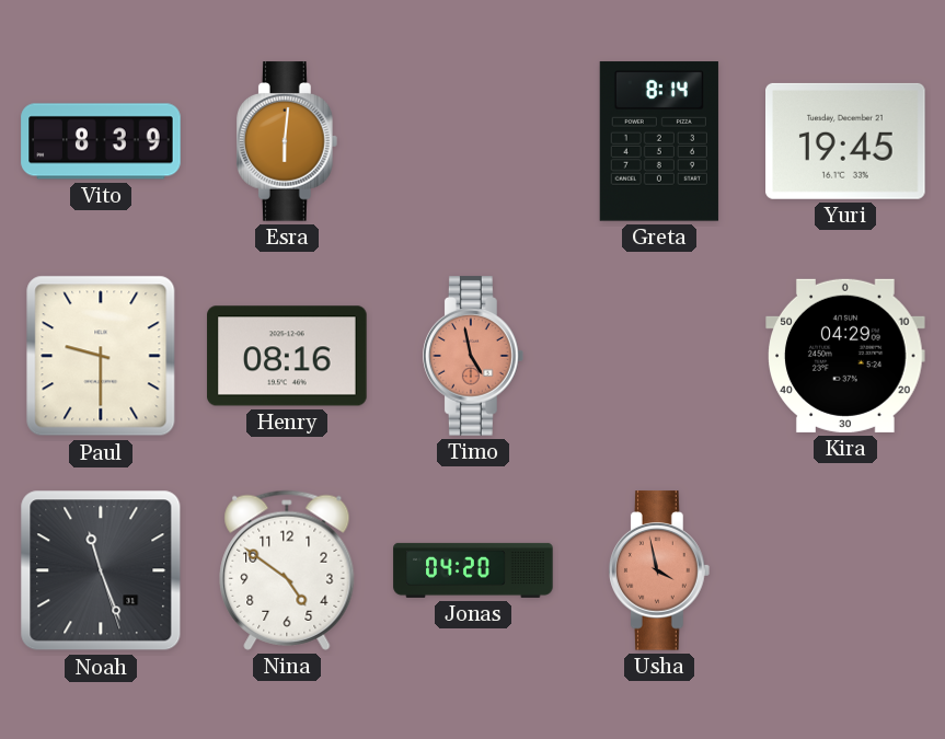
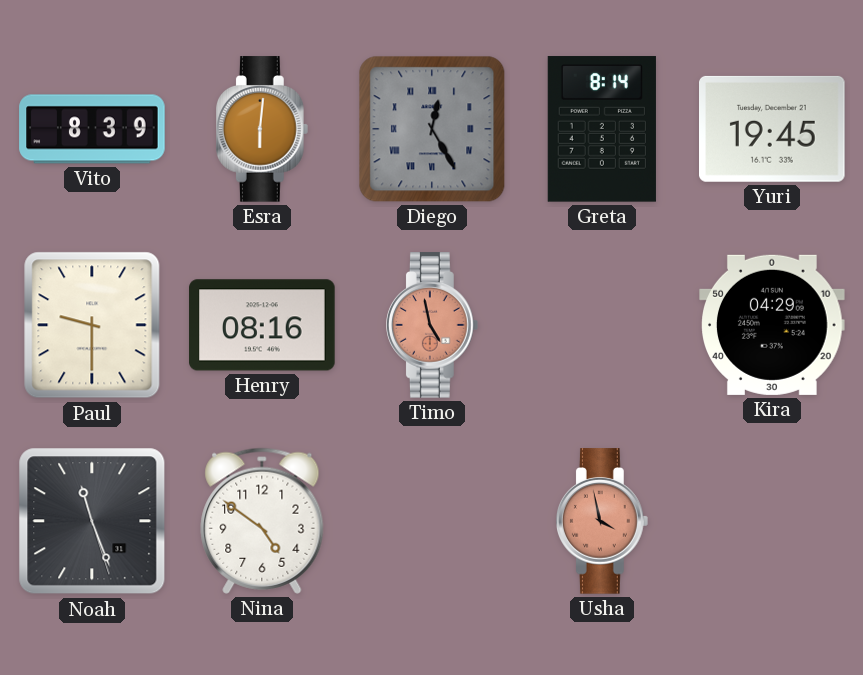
Diego: none -> 12:25 (432, 129)
Jonas: 04:20 -> none (473, 570)
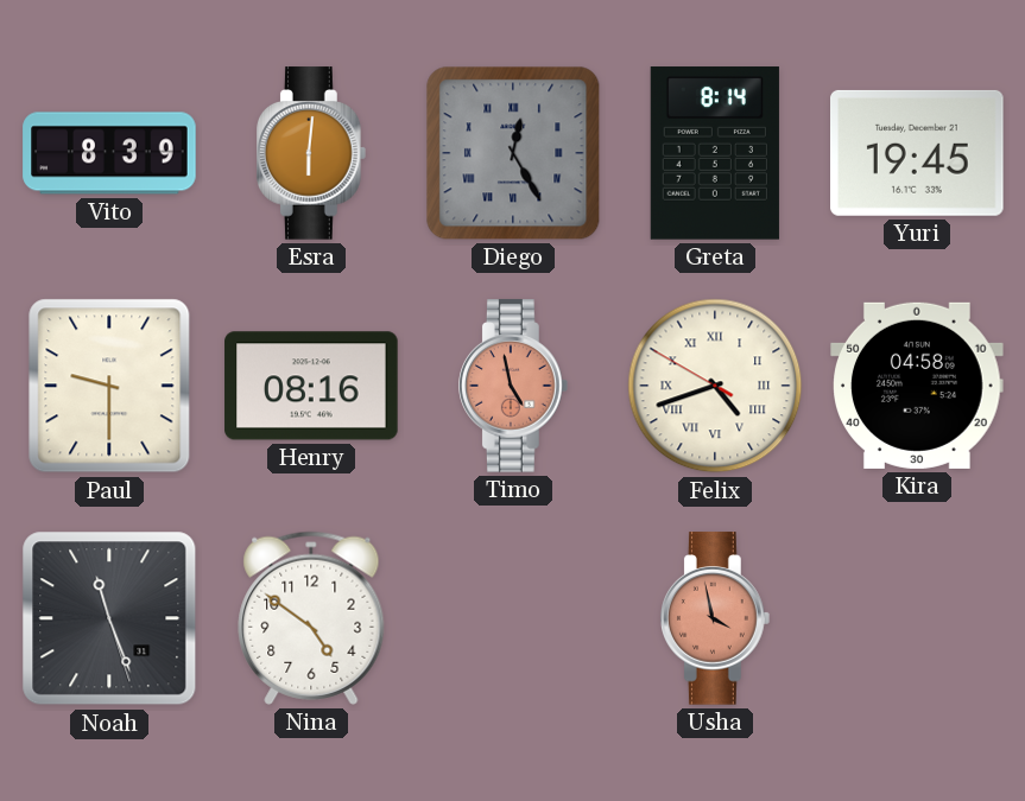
Felix: none -> 4:41 (715, 386)
Kira: 04:29 -> 04:58 (917, 386)
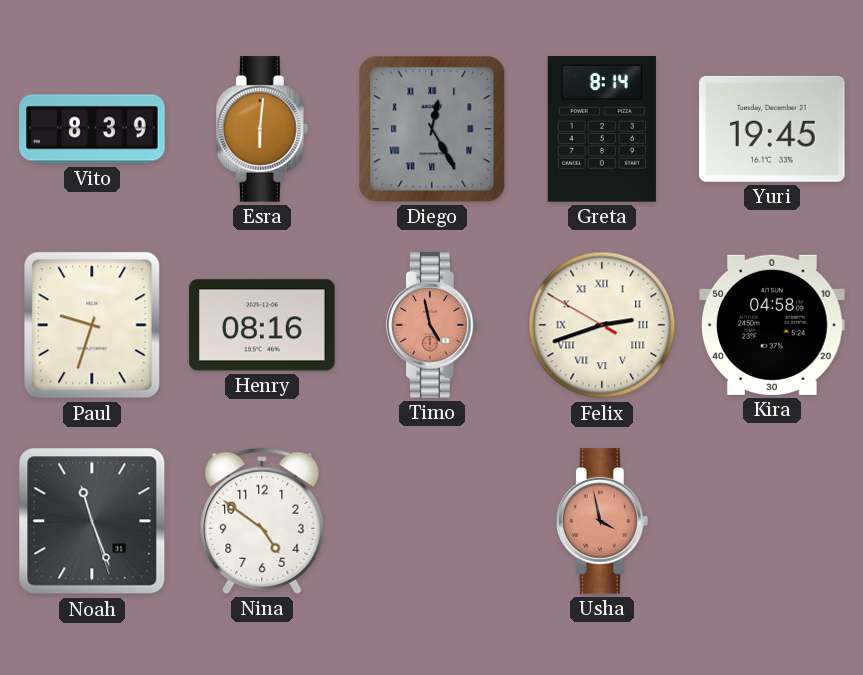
Paul: 9:30 -> 9:33 (92, 325)
Felix: 4:41 -> 2:41 (602, 325)
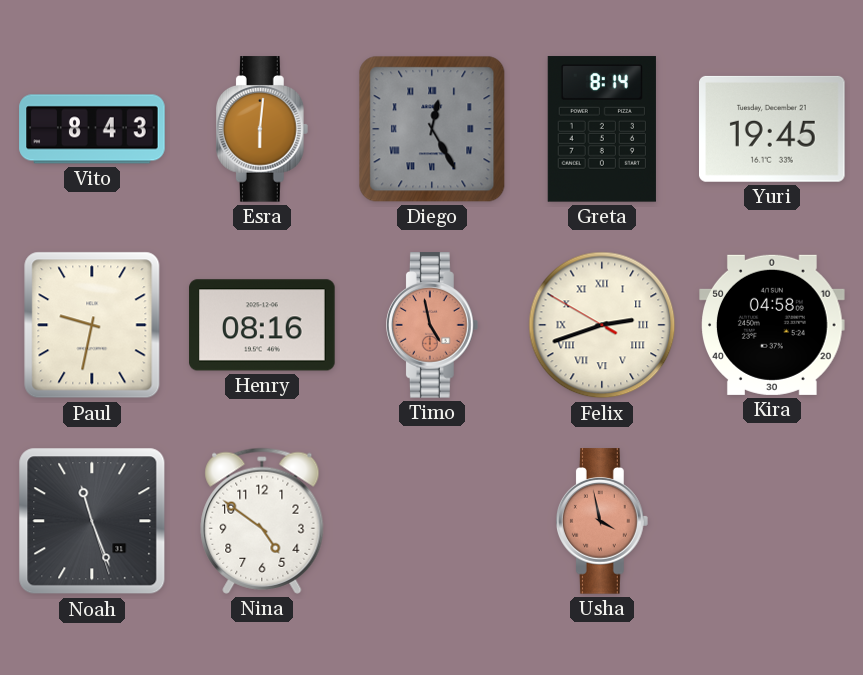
Vito: 8:39 -> 8:43 (92, 129)
Paul: 9:33 -> 9:32 (92, 325)
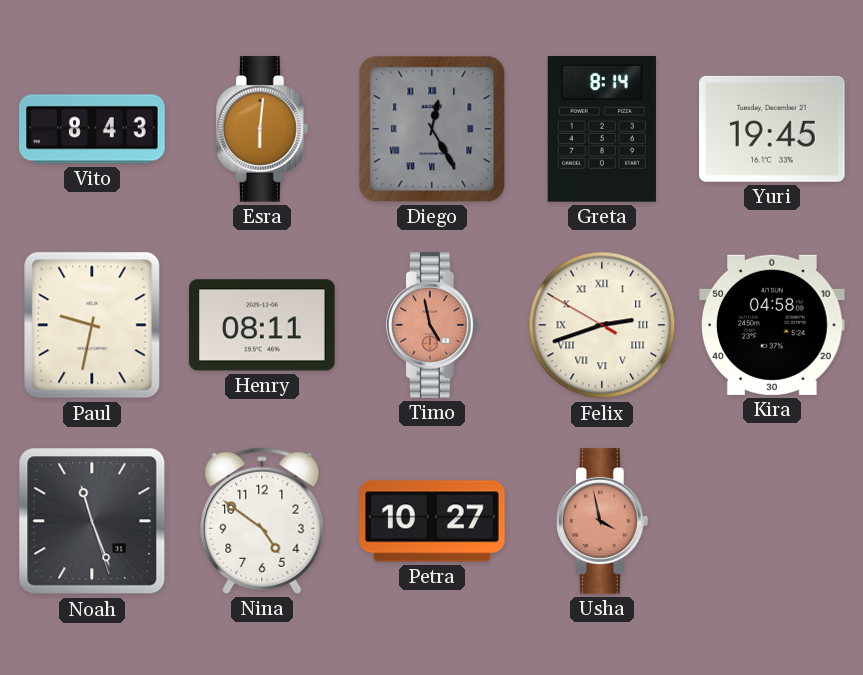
Henry: 08:16 -> 08:11 (262, 325)
Petra: none -> 10:27 (432, 521)
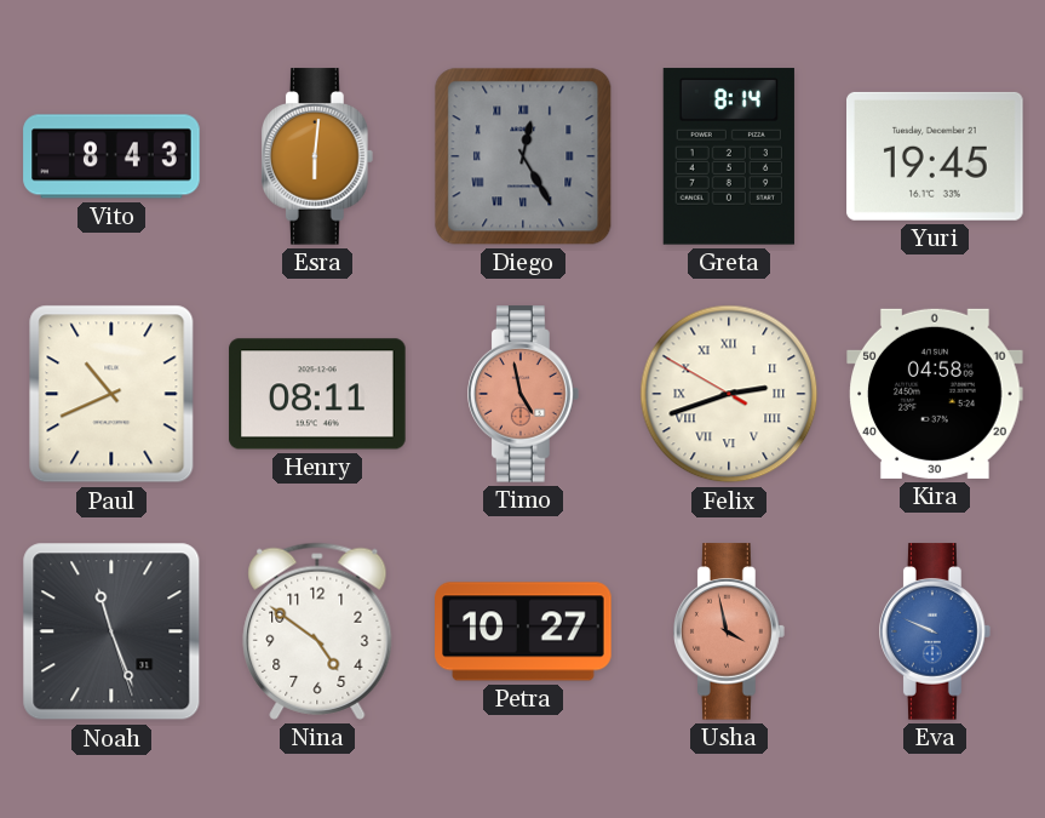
Paul: 9:32 -> 10:41 (111, 394)
Eva: none -> 9:49 (936, 631)
